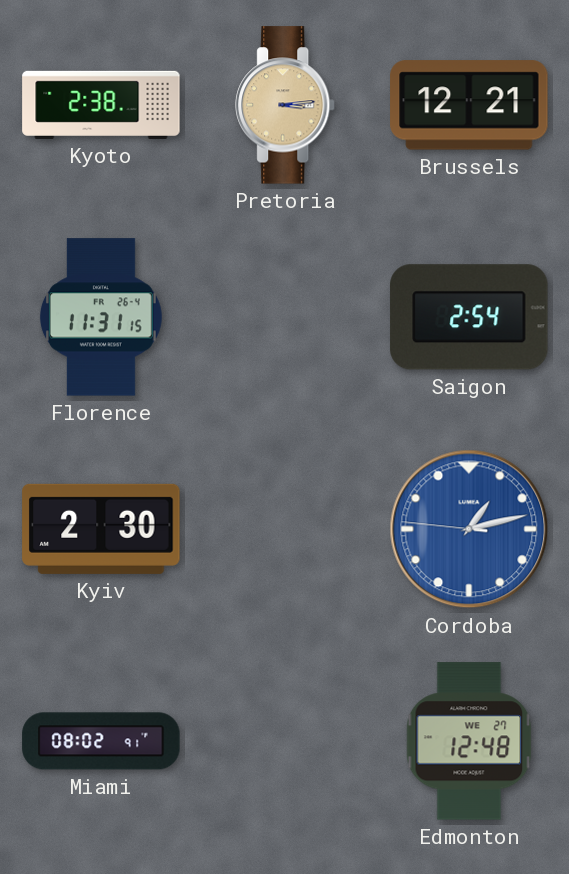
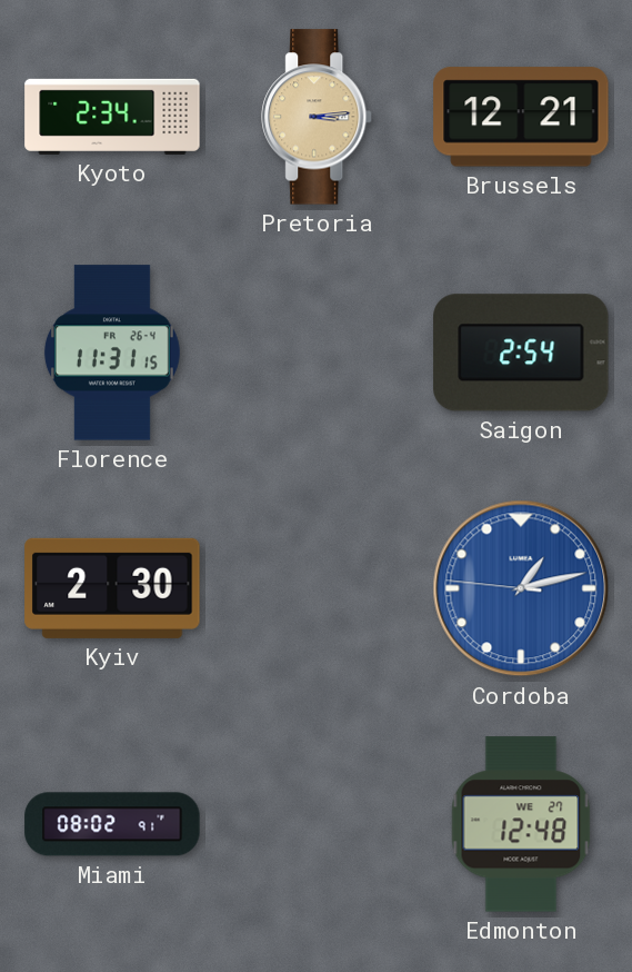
Kyoto: 2:38 -> 2:34 (112, 117)
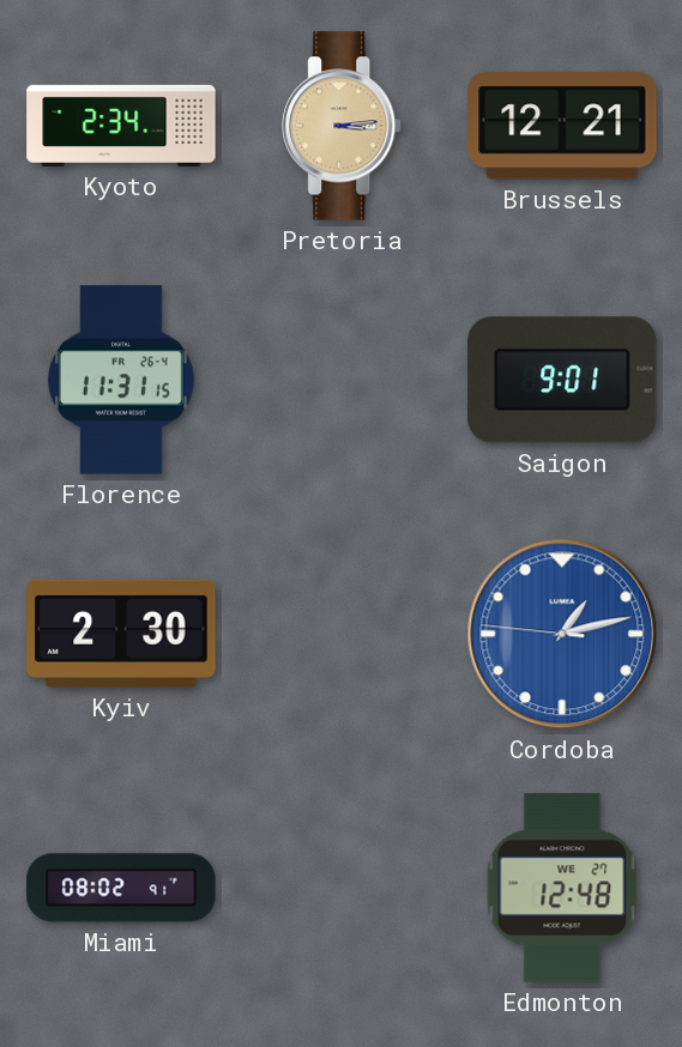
Saigon: 2:54 -> 9:01 (562, 380)
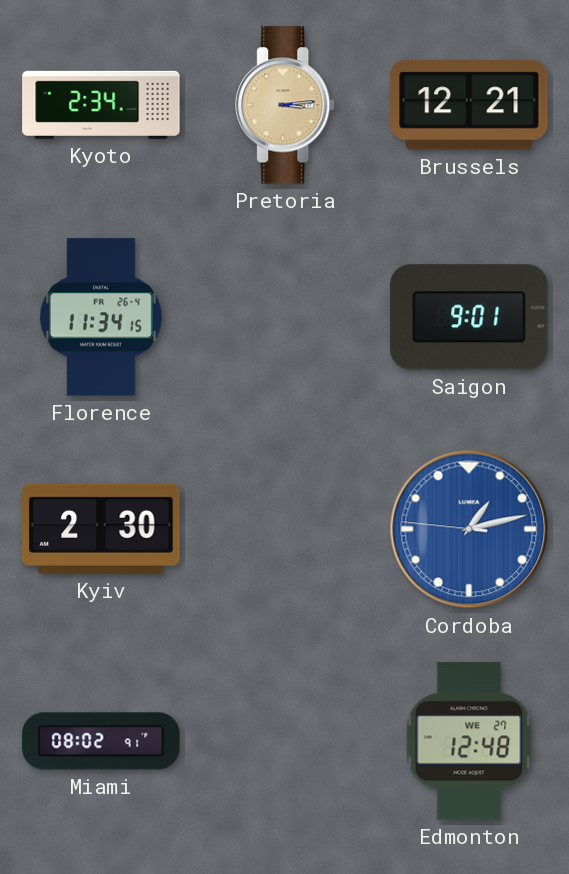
Florence: 11:31 -> 11:34 (101, 317)
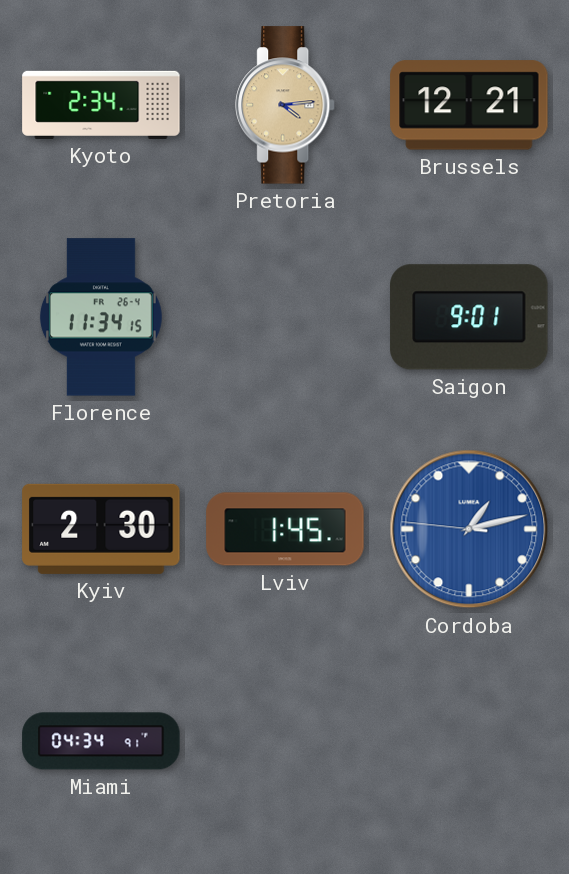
Pretoria: 3:14 -> 4:14 (286, 105)
Lviv: none -> 1:45 (285, 529)
Miami: 08:02 -> 04:34 (101, 741)
Edmonton: 12:48 -> none (469, 741)
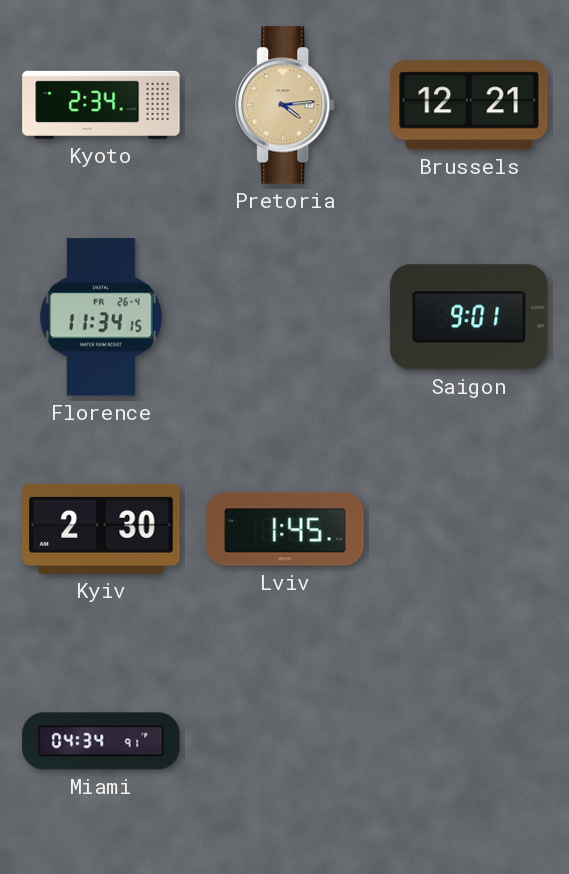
Cordoba: 1:12 -> none (469, 529)
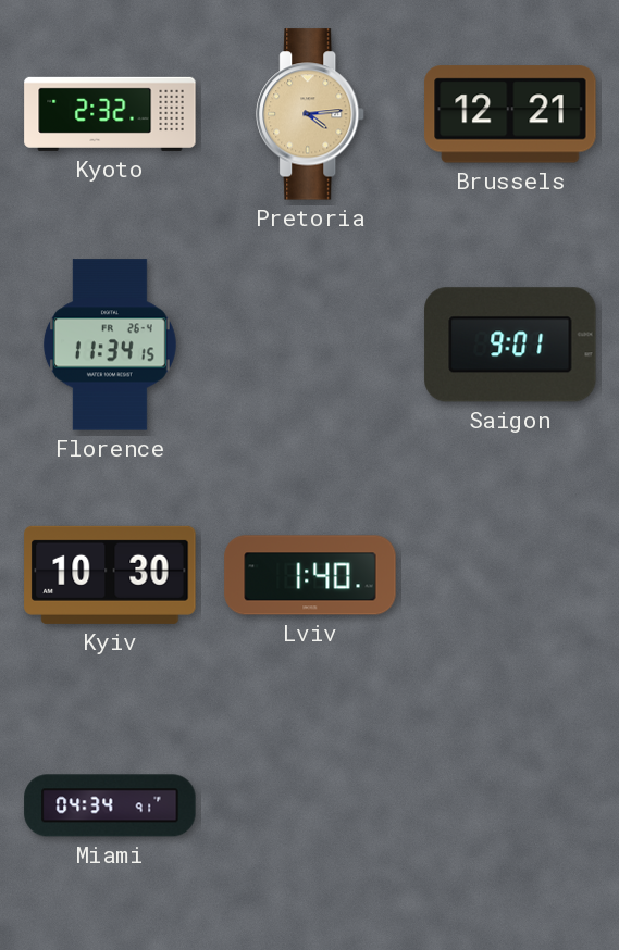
Kyoto: 2:34 -> 2:32 (110, 114)
Kyiv: 2:30 -> 10:30 (110, 575)
Lviv: 1:45 -> 1:40 (310, 575)
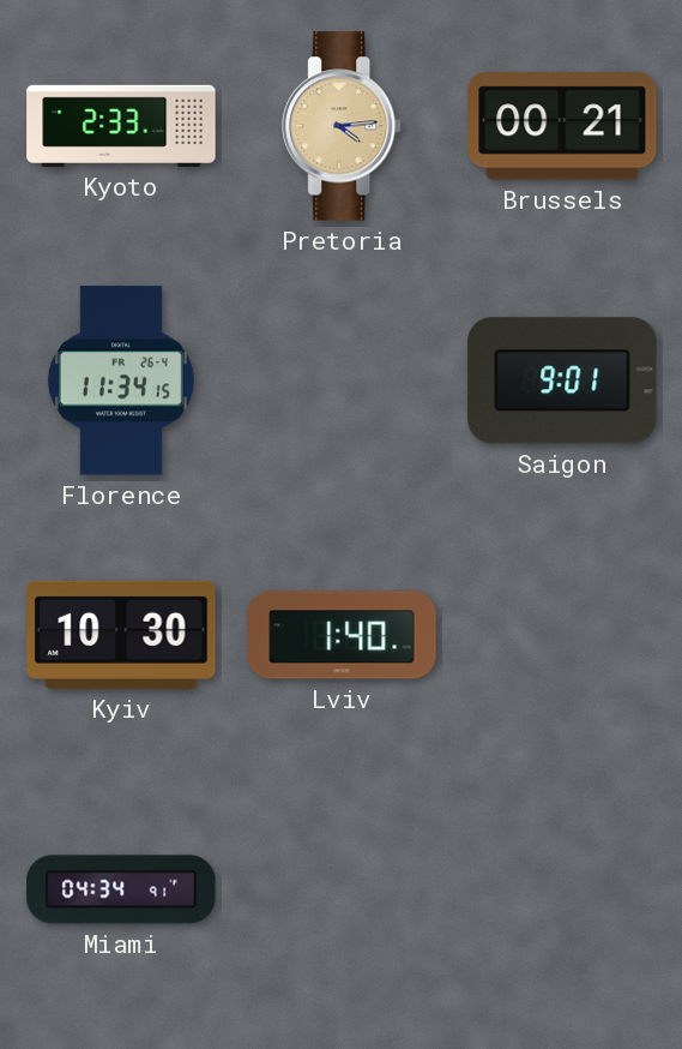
Kyoto: 2:32 -> 2:33 (121, 126)
Brussels: 12:21 -> 00:21 (562, 126)
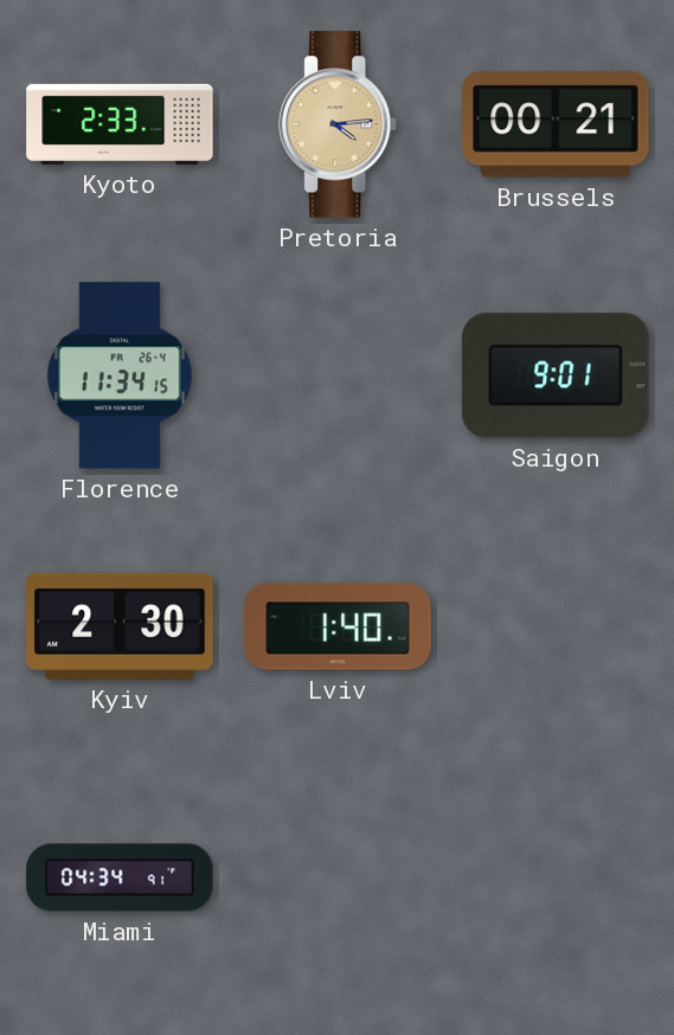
Kyiv: 10:30 -> 2:30 (120, 626)
